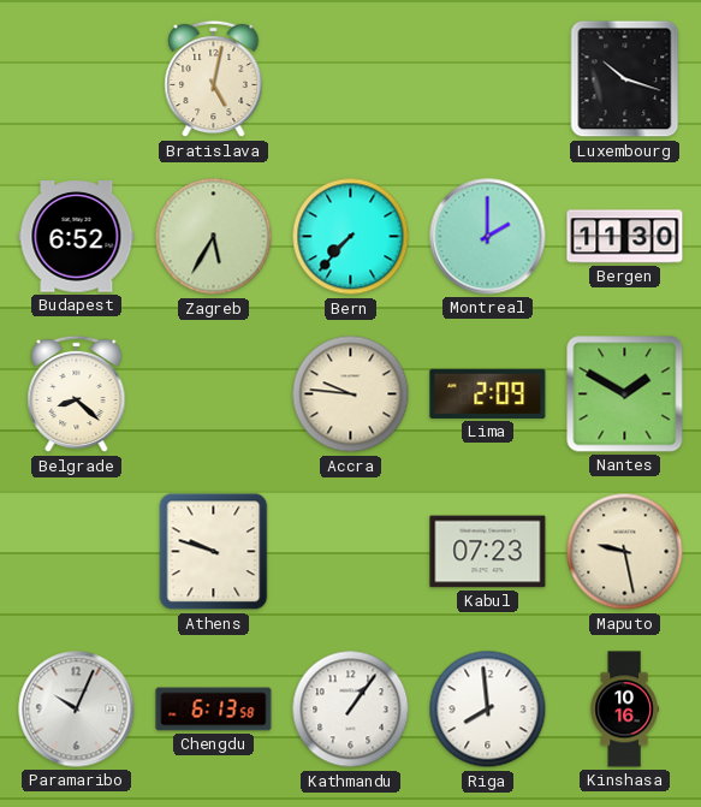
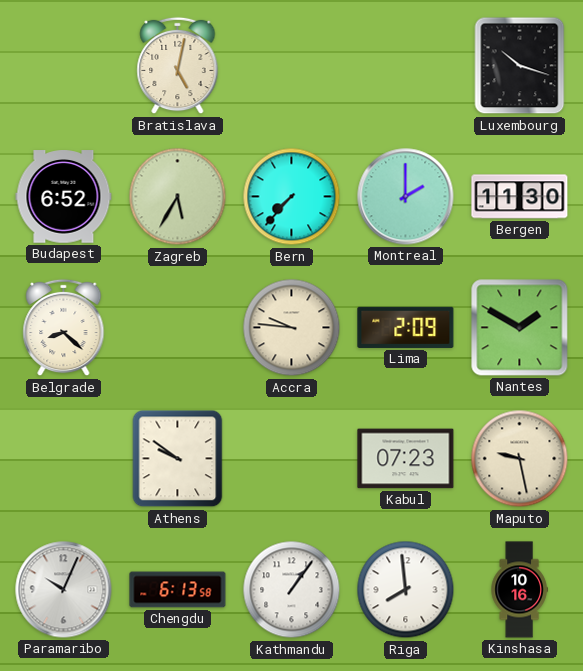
Athens: 9:48 -> 9:51 (178, 459)
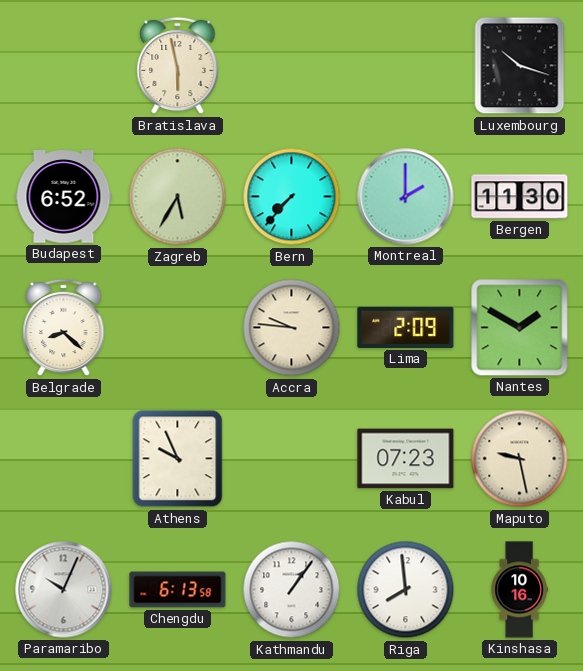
Bratislava: 5:02 -> 5:58 (178, 66)
Athens: 9:51 -> 9:56 (178, 459)
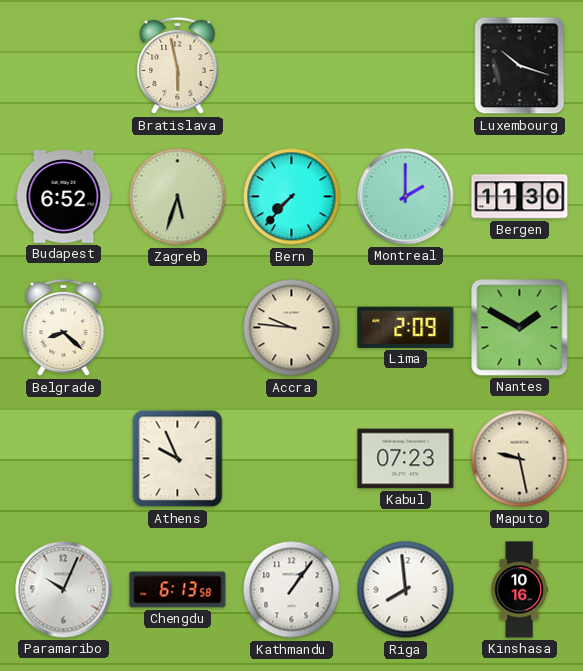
Zagreb: 5:35 -> 5:33 (178, 197)
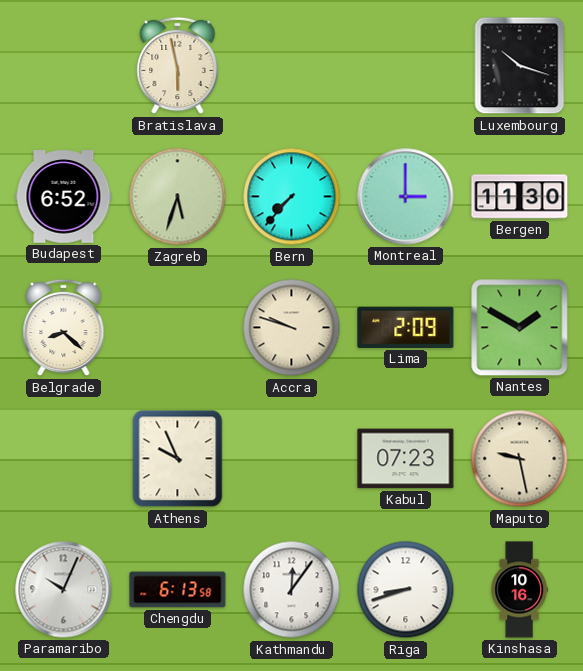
Montreal: 2:00 -> 3:00 (406, 197)
Accra: 9:46 -> 9:48 (292, 328)
Kathmandu: 1:06 -> 12:06 (292, 590)
Riga: 7:59 -> 8:42 (406, 590)
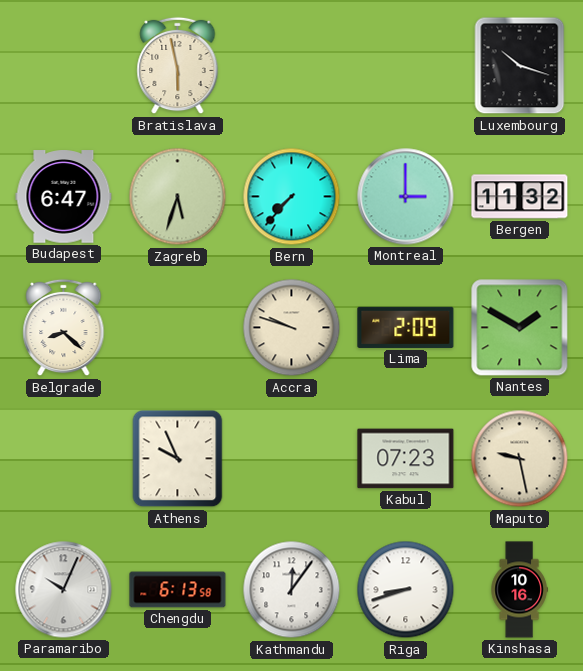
Budapest: 6:52 -> 6:47 (64, 197)
Bergen: 11:30 -> 11:32 (520, 197)
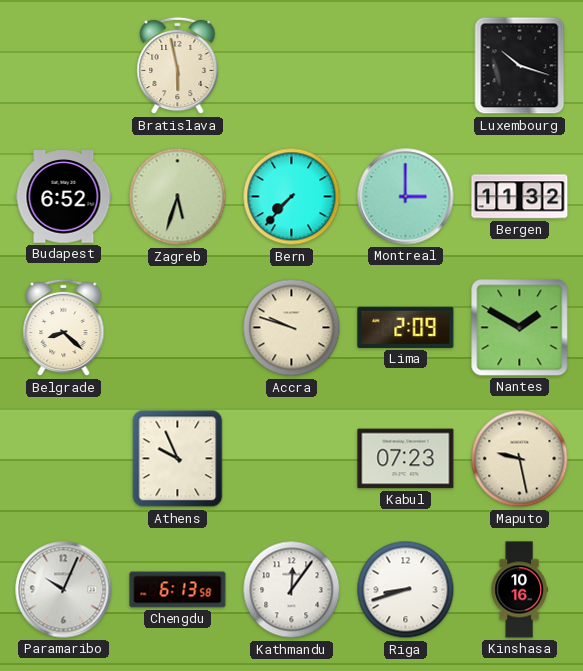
Budapest: 6:47 -> 6:52 (64, 197)
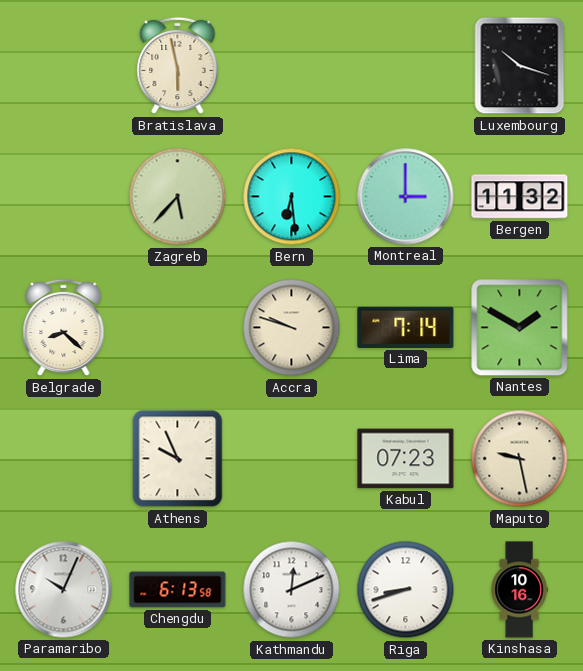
Budapest: 6:52 -> none (64, 197)
Zagreb: 5:33 -> 5:37 (178, 197)
Bern: 7:37 -> 6:29 (292, 197)
Lima: 2:09 -> 7:14 (406, 327)
Kathmandu: 12:06 -> 12:11 (292, 590)
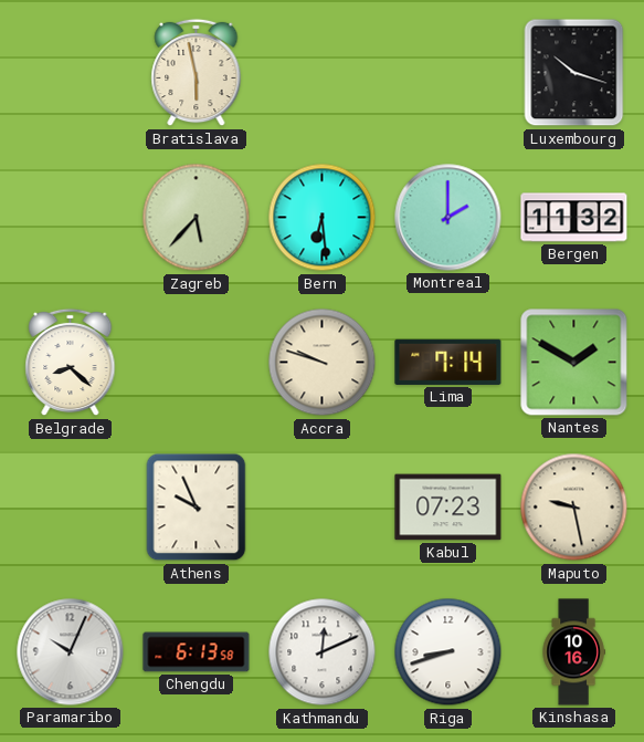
Montreal: 3:00 -> 2:00 (448, 218)
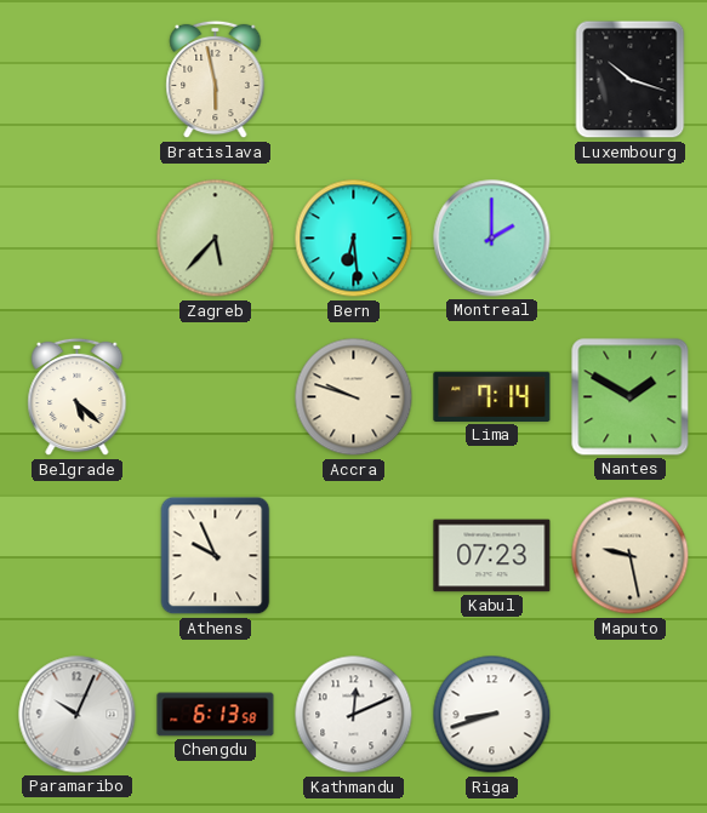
Bergen: 11:32 -> none (574, 218)
Belgrade: 8:22 -> 5:22 (78, 397)
Kinshasa: 10:16 -> none (573, 652)
